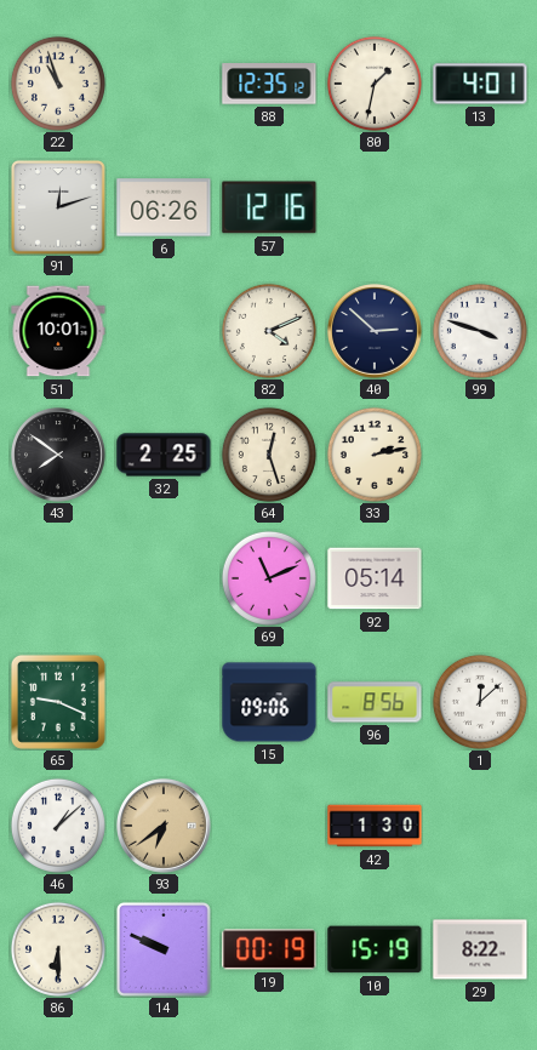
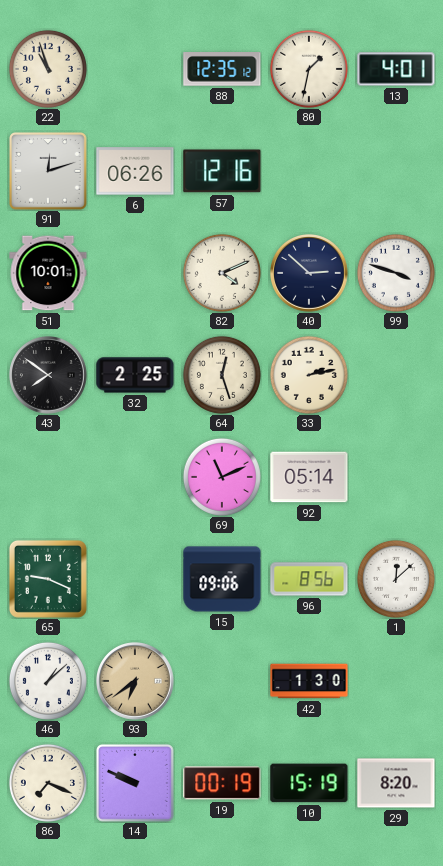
86: 6:30 -> 7:19 (48, 783)
29: 8:22 -> 8:20 (396, 783)
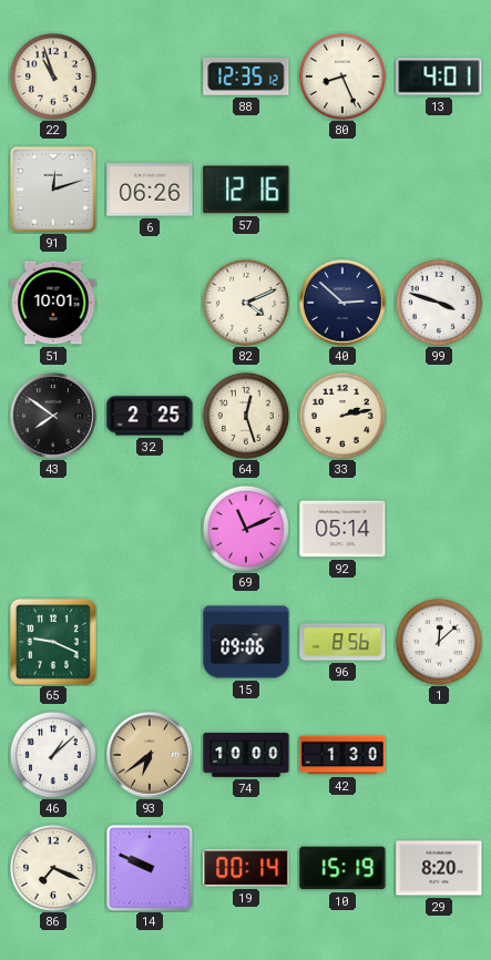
80: 1:32 -> 8:26 (342, 76)
74: none -> 10:00 (246, 755)
19: 00:19 -> 00:14 (246, 868)
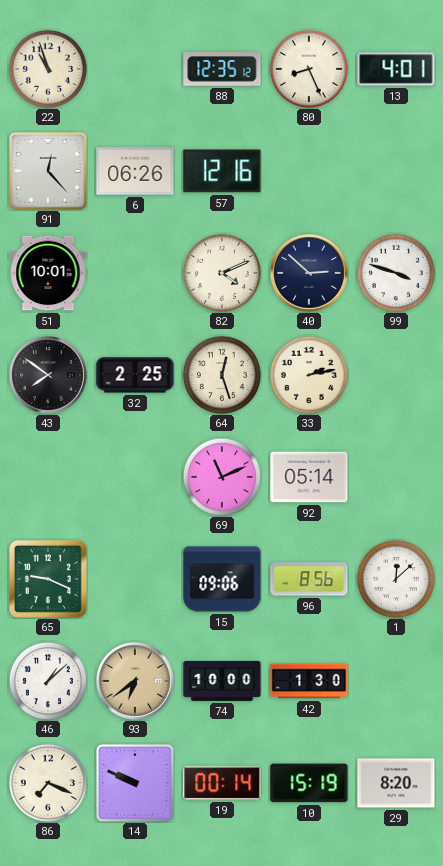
91: 12:12 -> 12:23 (49, 172)
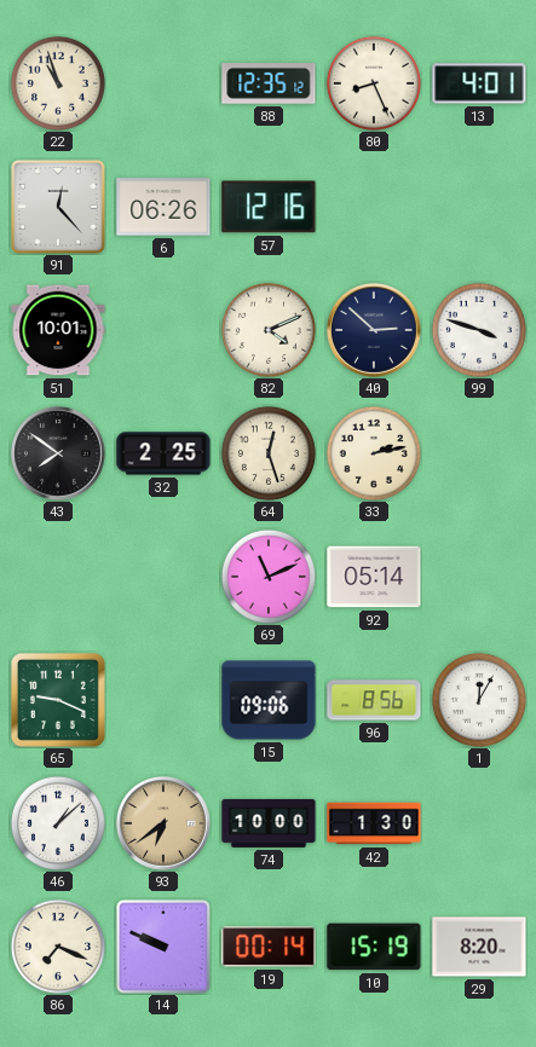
1: 12:08 -> 12:05 (479, 700)
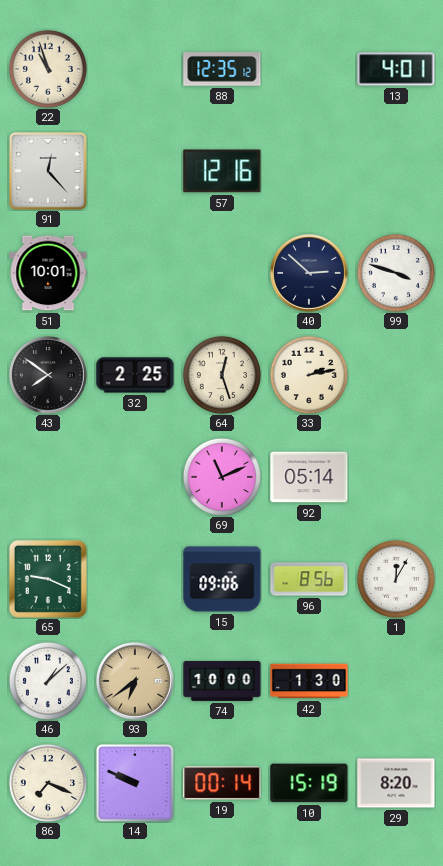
80: 8:26 -> none (374, 83)
6: 06:26 -> none (163, 207)
82: 4:11 -> none (269, 330)
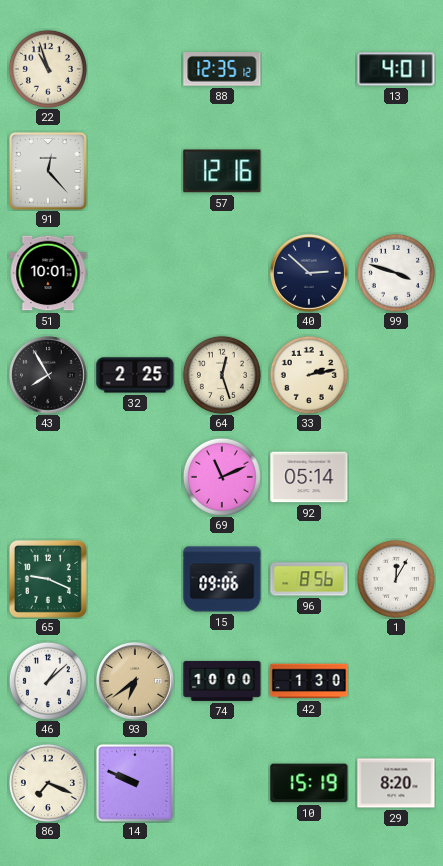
43: 7:51 -> 7:55 (49, 376)
19: 00:14 -> none (222, 783)
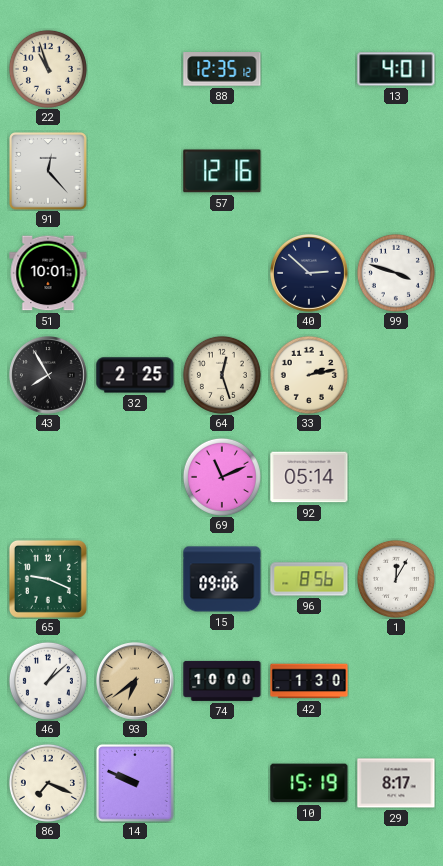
29: 8:20 -> 8:17 (396, 783)
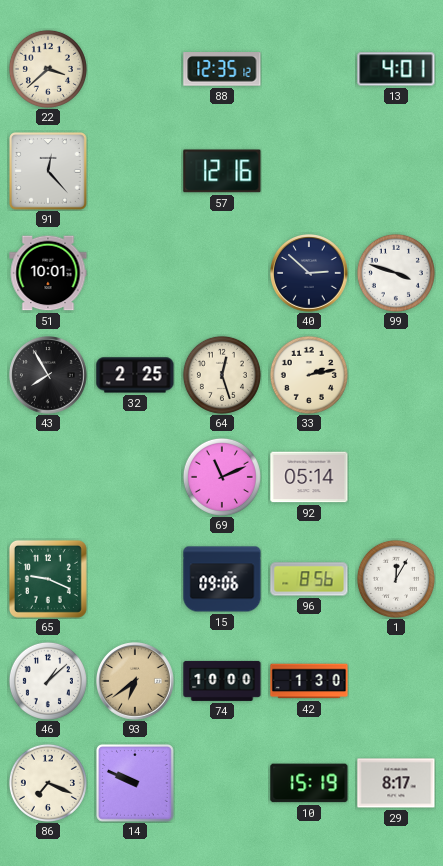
22: 10:57 -> 3:38 (48, 69)
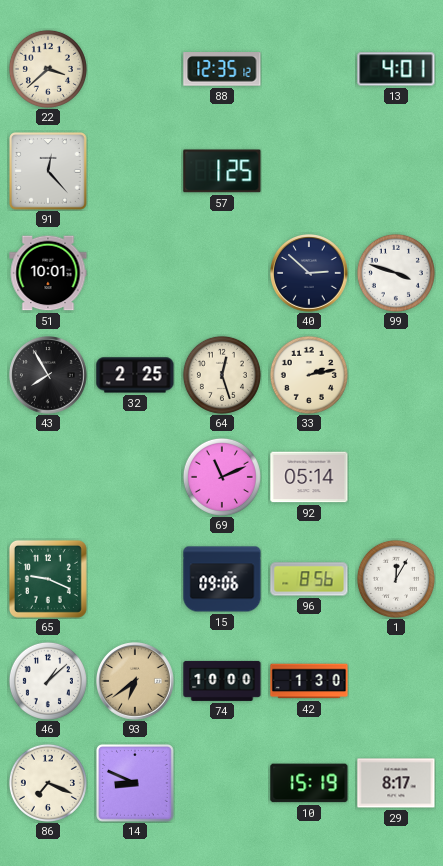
57: 12:16 -> 1:25 (222, 171)
14: 9:49 -> 8:49 (136, 784)
